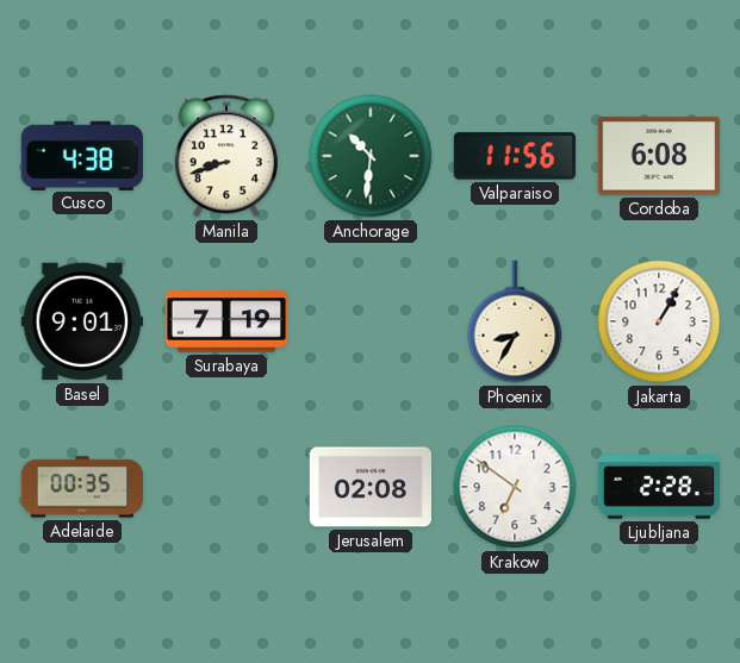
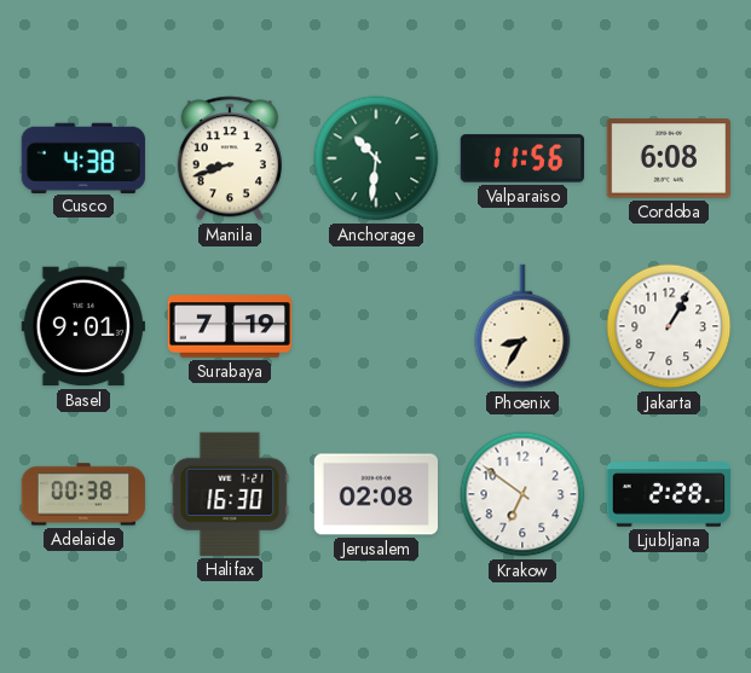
Adelaide: 00:35 -> 00:38 (83, 494)
Halifax: none -> 16:30 (230, 494)
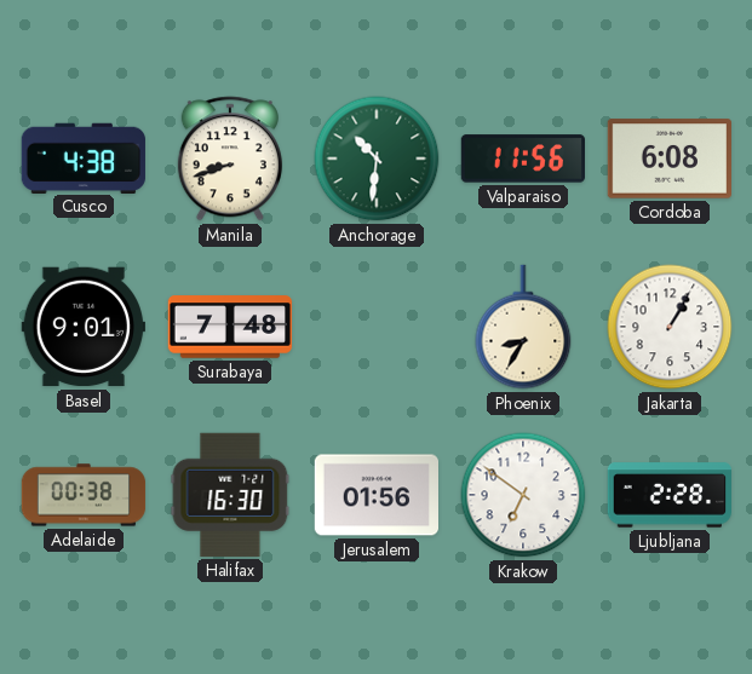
Surabaya: 7:19 -> 7:48 (230, 327)
Jerusalem: 02:08 -> 01:56 (375, 495)
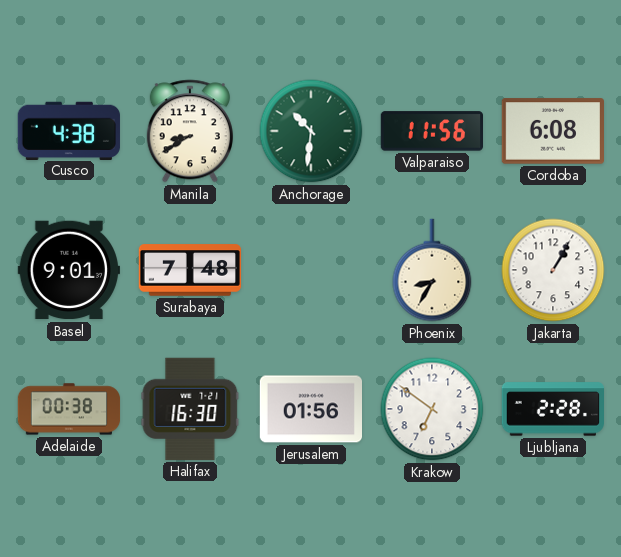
Manila: 8:42 -> 8:40 (190, 131)
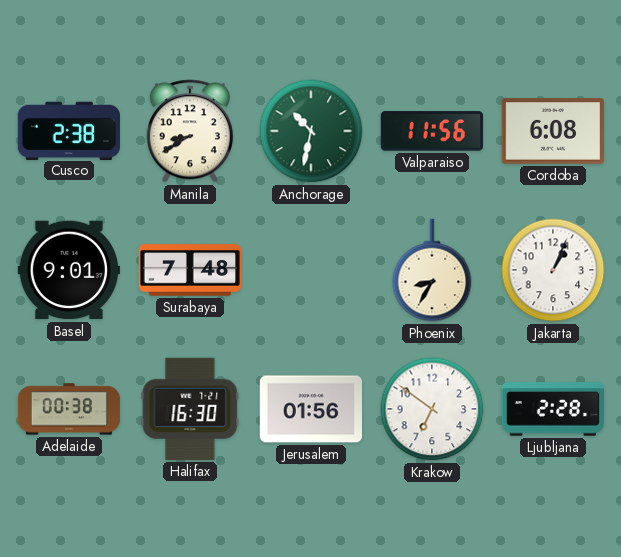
Cusco: 4:38 -> 2:38 (68, 130)
Anchorage: 10:31 -> 10:32 (311, 131)
Jakarta: 1:05 -> 1:04 (553, 270)
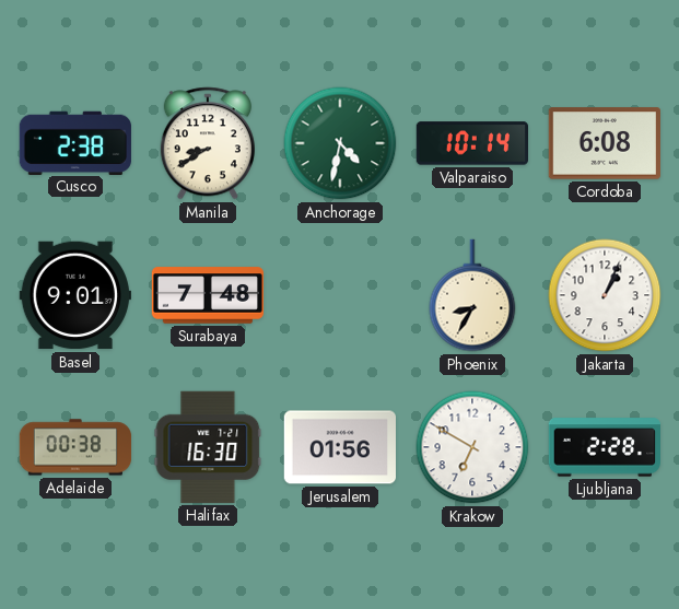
Anchorage: 10:32 -> 4:32 (340, 143)
Valparaiso: 11:56 -> 10:14 (471, 143)
Krakow: 6:51 -> 6:50 (472, 447)
